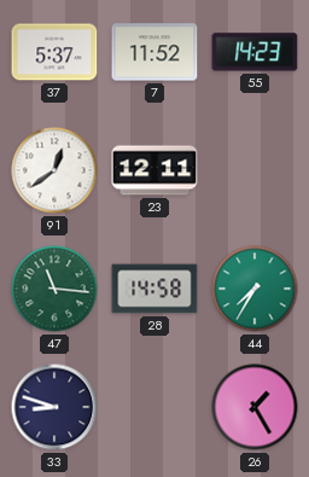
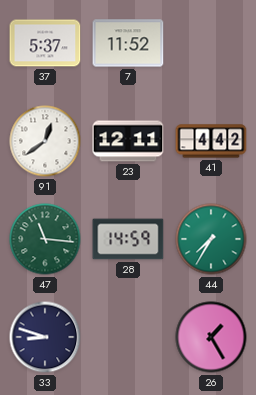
55: 14:23 -> none (255, 52)
41: none -> 4:42 (211, 141)
28: 14:58 -> 14:59 (128, 239)
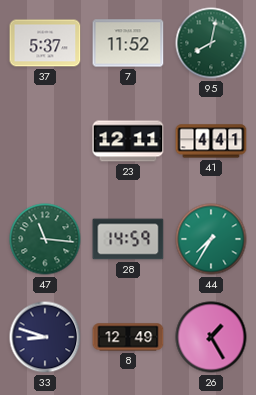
95: none -> 8:02 (211, 43)
91: 12:39 -> none (45, 141)
41: 4:42 -> 4:41 (211, 141)
8: none -> 12:49 (128, 337)
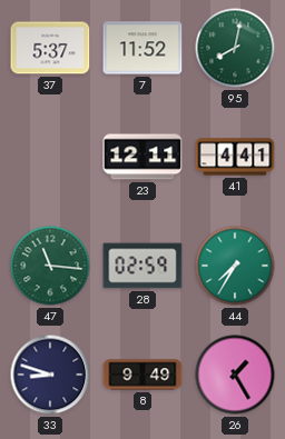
28: 14:59 -> 02:59 (142, 266)
8: 12:49 -> 9:49 (142, 375)
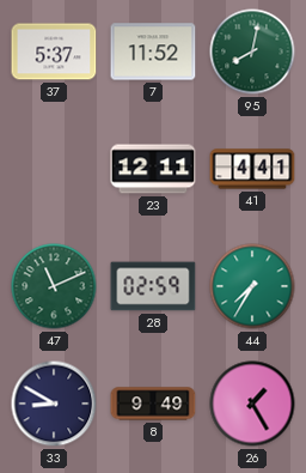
47: 11:16 -> 11:11 (54, 286)
33: 8:48 -> 8:50 (54, 404)
